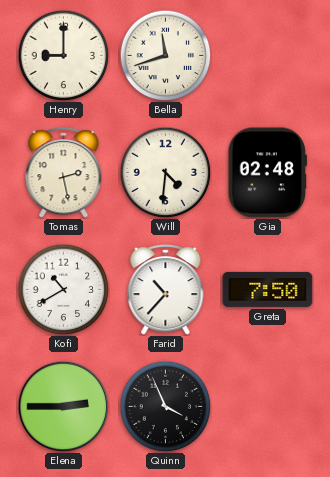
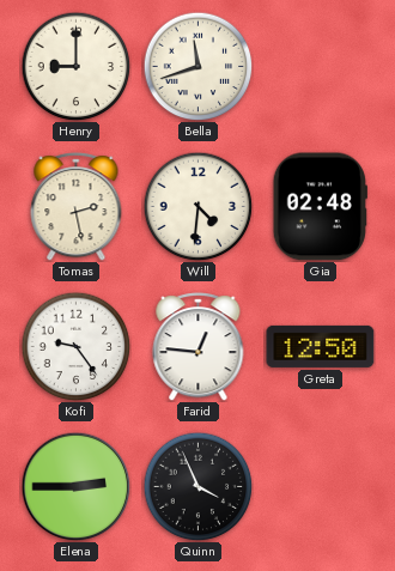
Kofi: 10:40 -> 9:24 (75, 346)
Farid: 10:37 -> 12:46 (199, 347)
Greta: 7:50 -> 12:50 (321, 346)
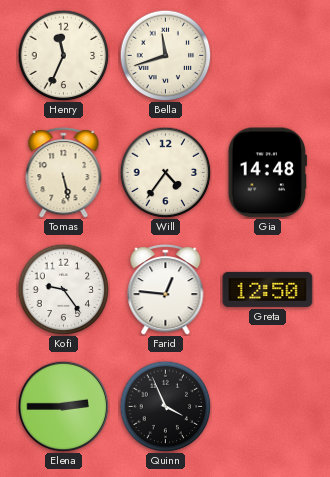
Henry: 9:00 -> 11:34 (63, 55)
Tomas: 2:28 -> 5:28 (64, 173)
Will: 4:31 -> 4:36 (165, 172)
Gia: 02:48 -> 14:48 (267, 173)
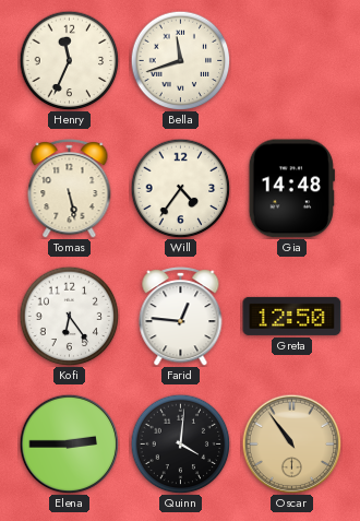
Kofi: 9:24 -> 6:24 (69, 316)
Quinn: 3:56 -> 4:01 (180, 443)
Oscar: none -> 10:54 (291, 443)
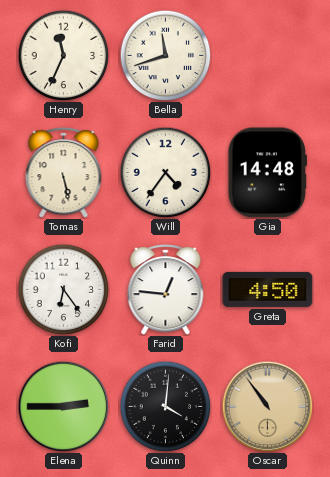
Greta: 12:50 -> 4:50 (268, 289)
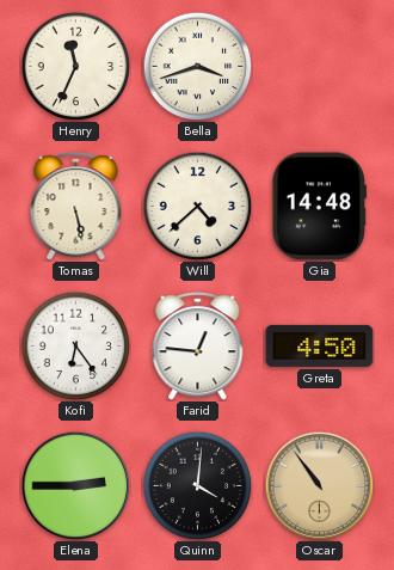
Bella: 11:42 -> 3:42 (197, 66)
Will: 4:36 -> 4:38 (197, 206)
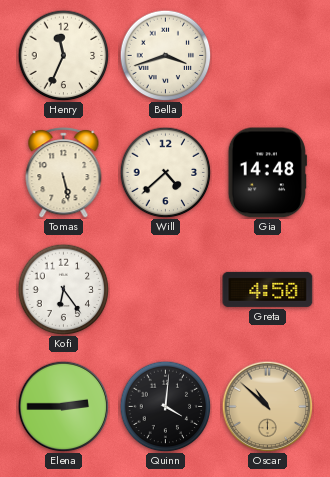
Farid: 12:46 -> none (198, 347)
Oscar: 10:54 -> 10:52 (267, 406)
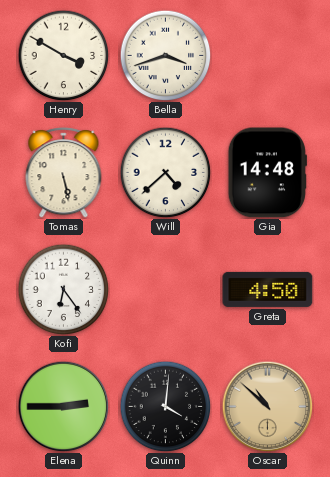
Henry: 11:34 -> 3:50 (63, 55)
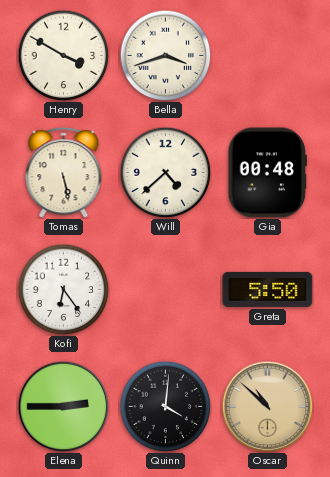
Gia: 14:48 -> 00:48 (267, 173)
Greta: 4:50 -> 5:50 (268, 289)
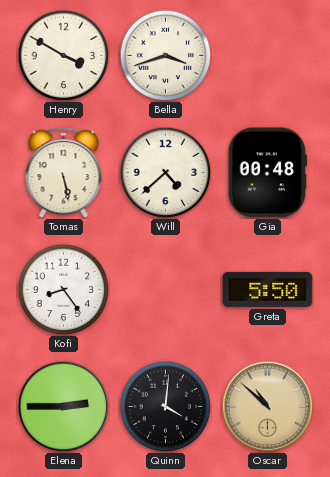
Kofi: 6:24 -> 8:24 (63, 289)
